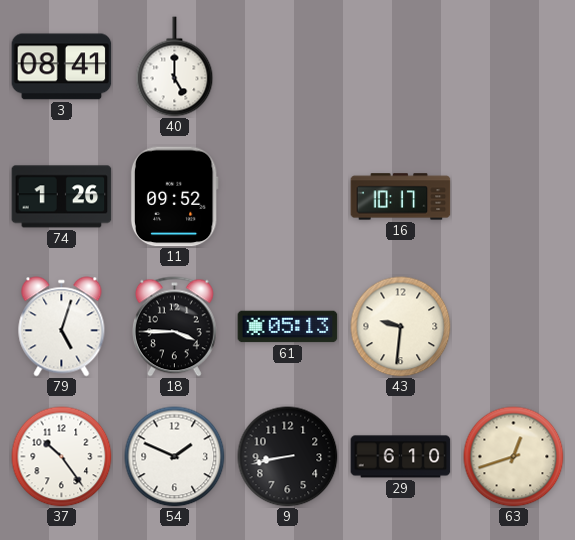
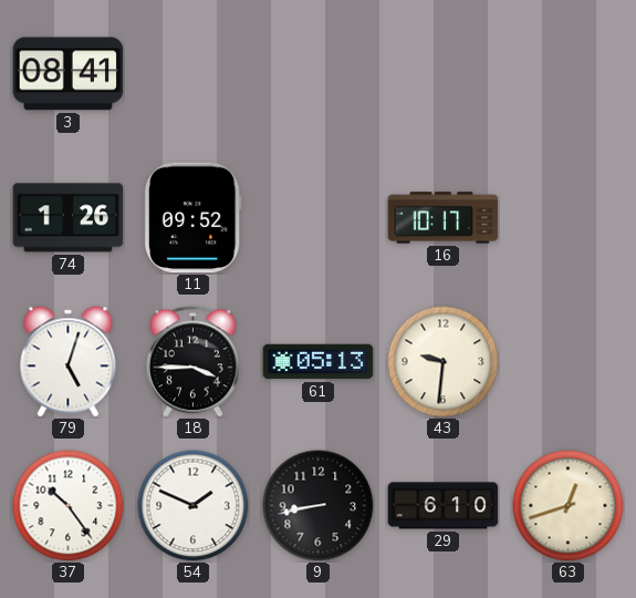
40: 5:00 -> none (175, 67)
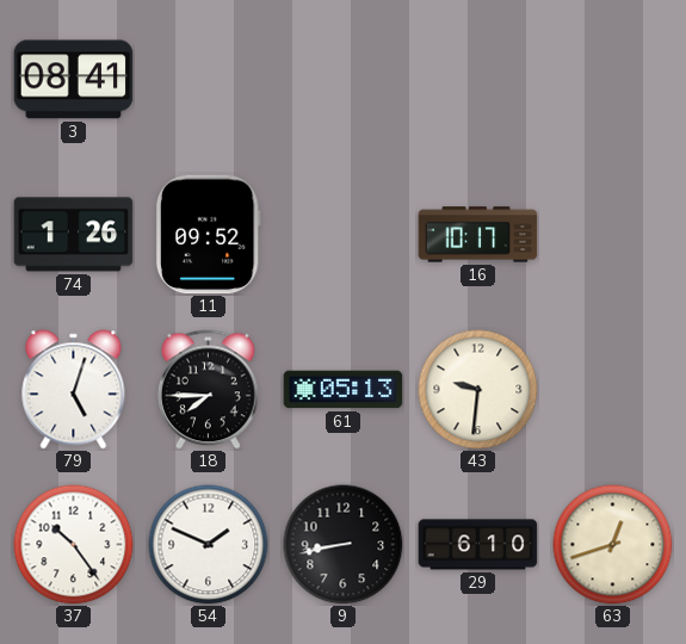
18: 3:45 -> 7:45 (208, 390)
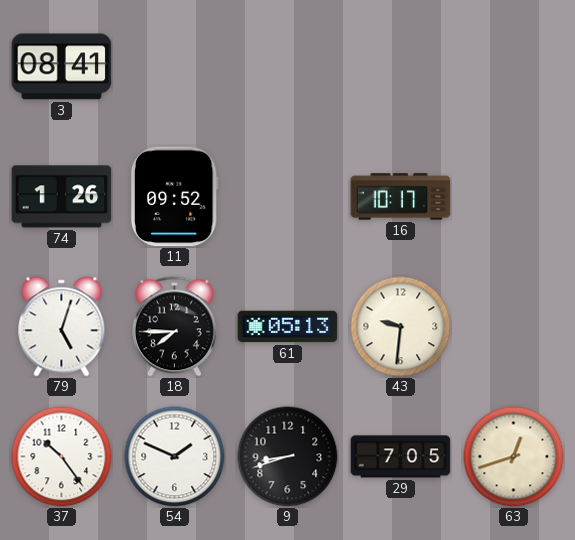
9: 8:43 -> 8:42 (288, 457)
29: 6:10 -> 7:05 (401, 457)
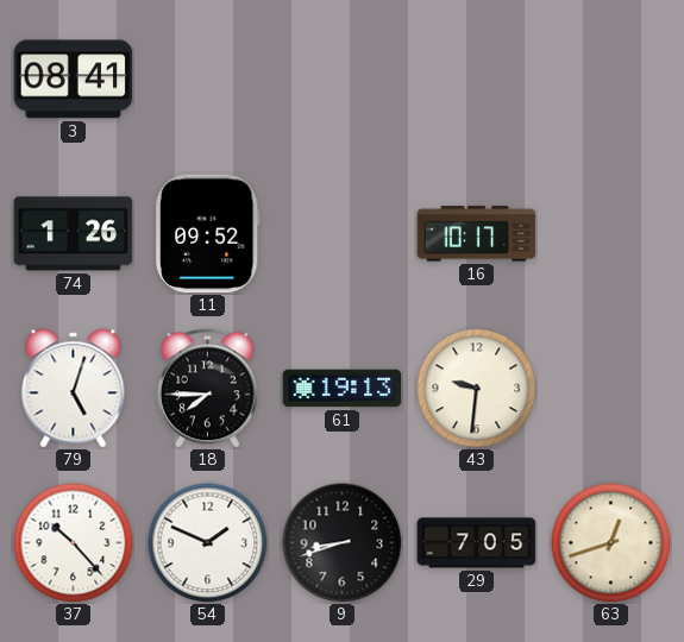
61: 05:13 -> 19:13 (343, 389)
37: 10:24 -> 10:23 (74, 543)
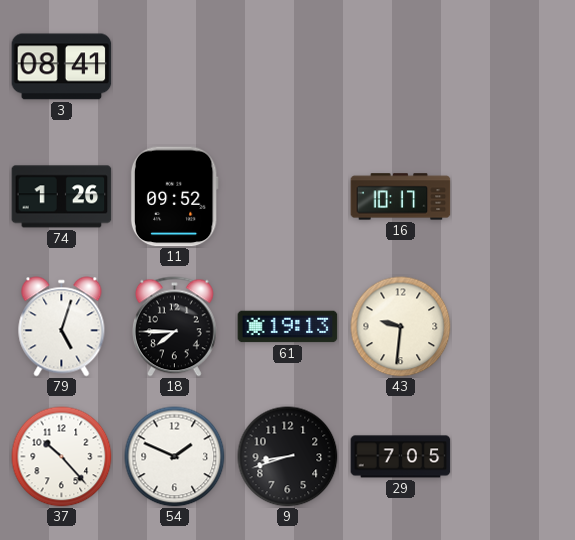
63: 12:42 -> none (611, 543)
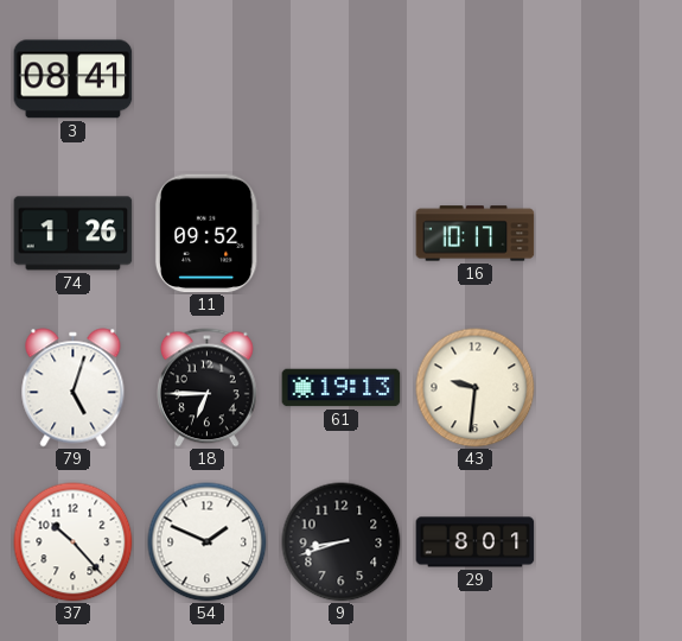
18: 7:45 -> 6:45 (206, 388)
29: 7:05 -> 8:01 (476, 542)
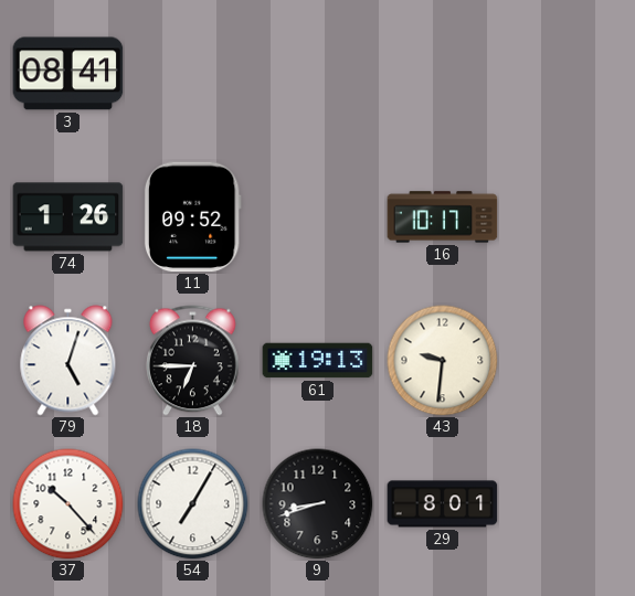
54: 1:49 -> 7:05 (193, 504)
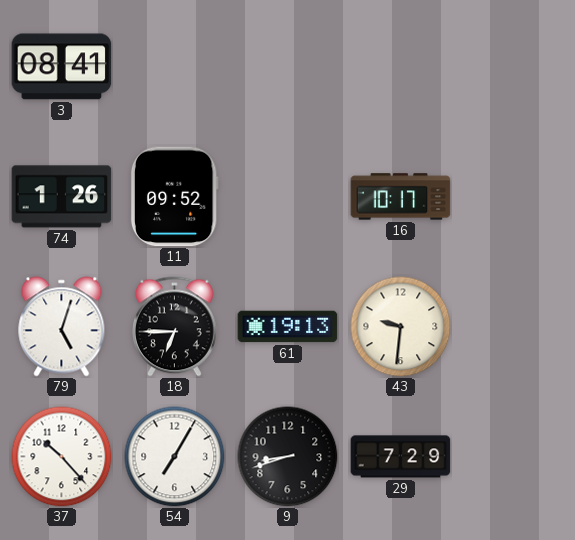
29: 8:01 -> 7:29 (401, 457)
